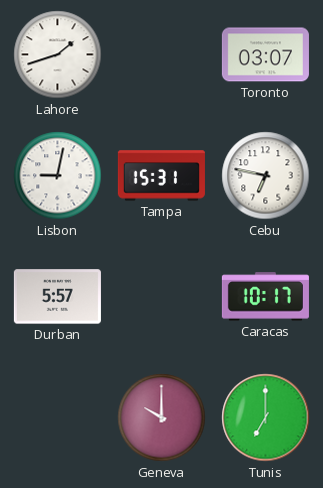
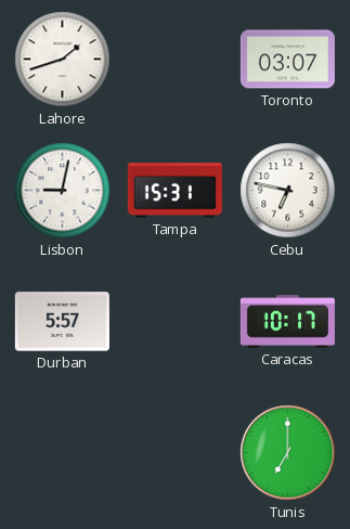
Geneva: 10:00 -> none (162, 418)
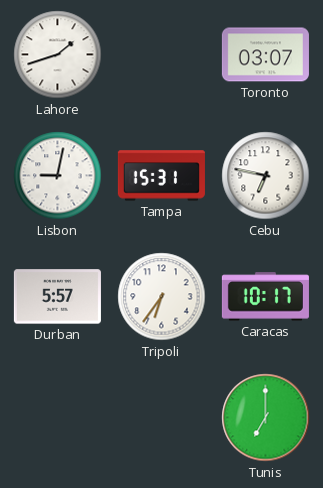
Tripoli: none -> 6:36 (162, 297)
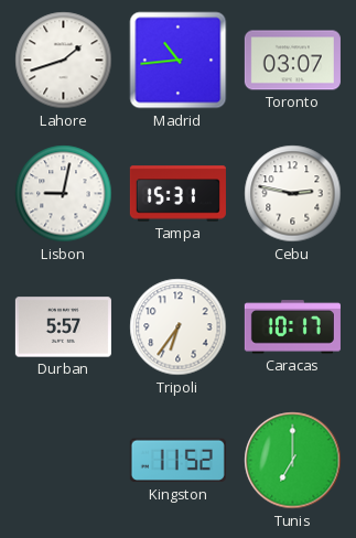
Madrid: none -> 10:44 (179, 61)
Cebu: 6:47 -> 2:47 (293, 194)
Kingston: none -> 11:52 (177, 461)
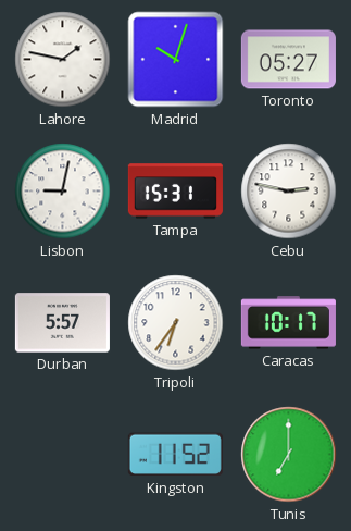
Lahore: 1:42 -> 1:47 (63, 60)
Madrid: 10:44 -> 10:03 (176, 60)
Toronto: 03:07 -> 05:27 (288, 60)
